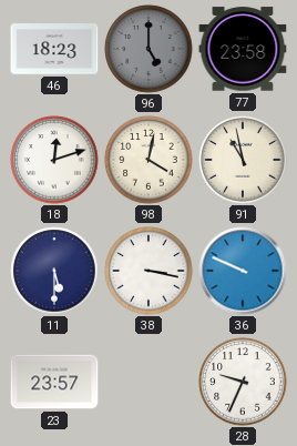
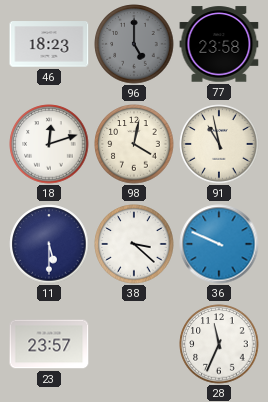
38: 3:17 -> 3:22 (134, 244)
28: 9:34 -> 11:34 (219, 344)
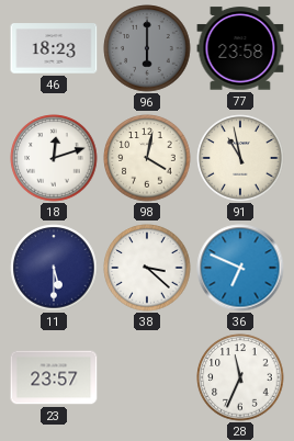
96: 5:00 -> 6:00 (147, 48)
36: 9:49 -> 6:49 (240, 268)
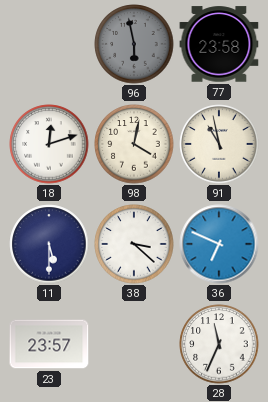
46: 18:23 -> none (54, 48)
96: 6:00 -> 5:58 (134, 44)
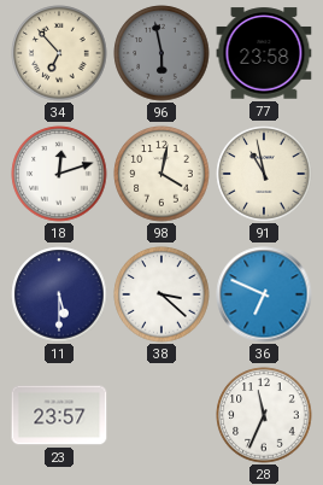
34: none -> 6:53 (59, 53)
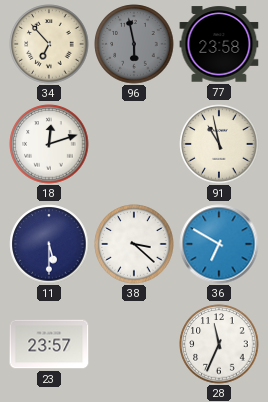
98: 4:02 -> none (161, 174)
36: 6:49 -> 6:50 (219, 244)
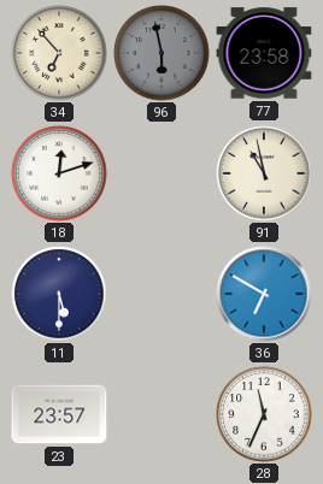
38: 3:22 -> none (134, 244)
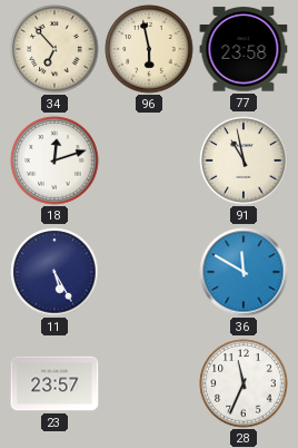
96 dial: grey -> cream (149, 49)
11: 5:30 -> 5:25 (54, 272)
36: 6:50 -> 11:50 (244, 272)
